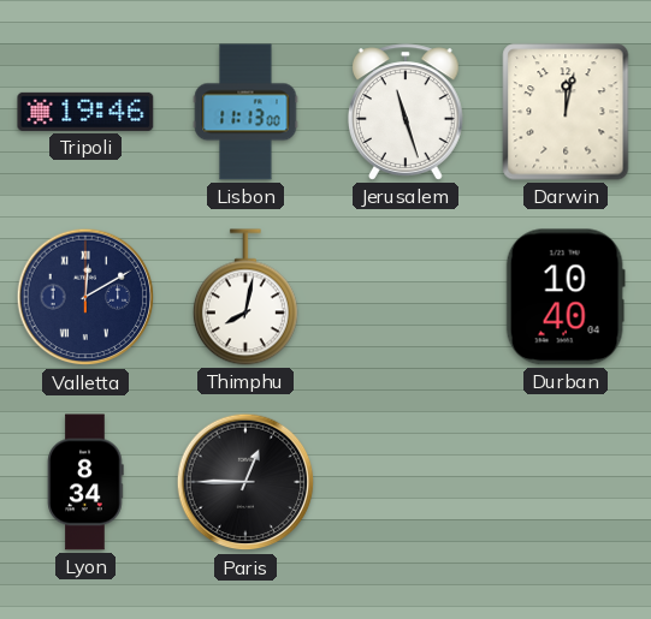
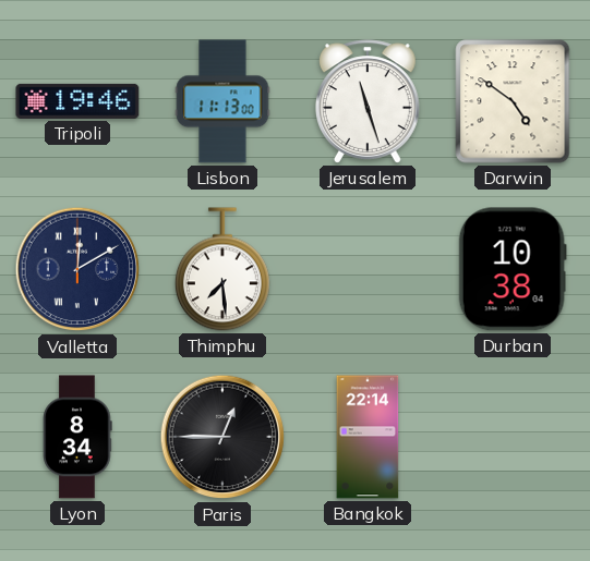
Darwin: 12:02 -> 4:51 (513, 101)
Thimphu: 8:02 -> 7:29 (222, 269)
Durban: 10:40 -> 10:38 (513, 269)
Bangkok: none -> 22:14 (368, 437)
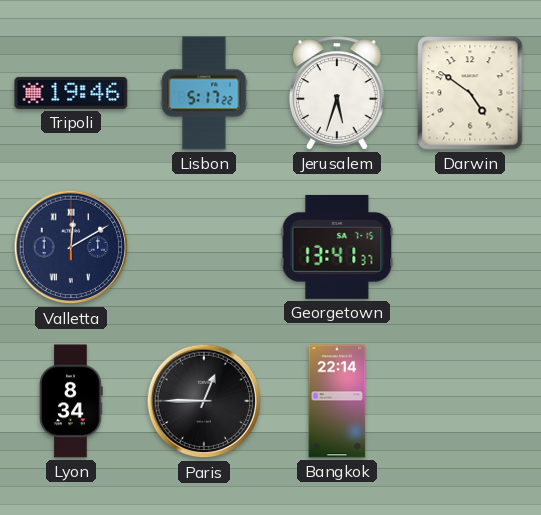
Lisbon: 11:13 -> 5:17 (204, 93)
Jerusalem: 11:27 -> 5:33 (337, 93)
Thimphu: 7:29 -> none (222, 269)
Georgetown: none -> 13:41 (337, 247)
Durban: 10:38 -> none (513, 269)
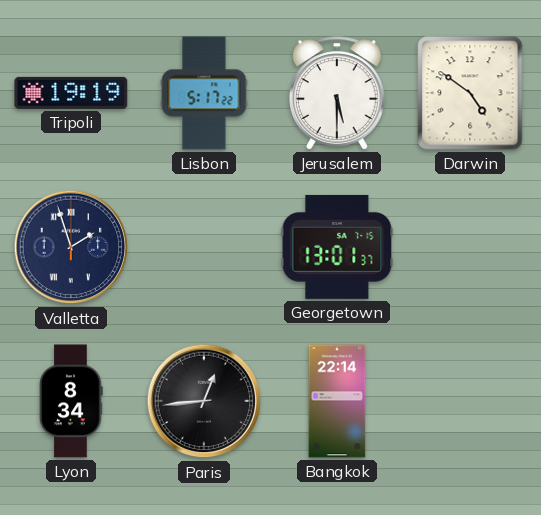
Tripoli: 19:46 -> 19:19 (71, 93)
Jerusalem: 5:33 -> 5:30 (337, 93)
Valletta: 12:10 -> 1:57 (71, 247)
Georgetown: 13:41 -> 13:01 (337, 247)
Paris: 12:45 -> 12:44 (204, 401)
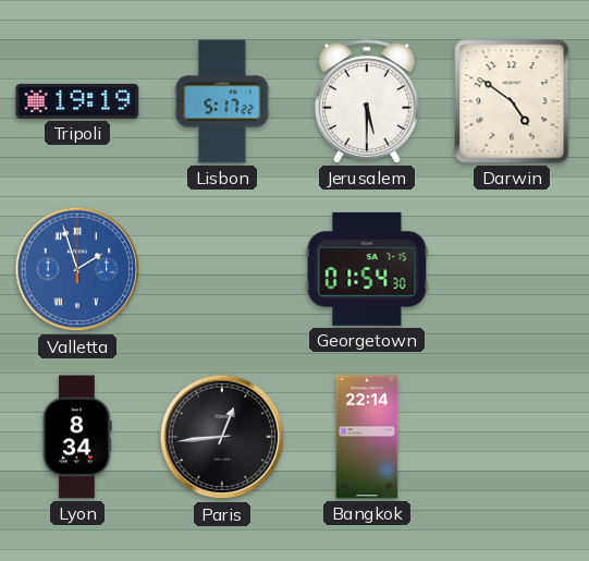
Valletta dial: navy -> blue (77, 269)
Georgetown: 13:01 -> 01:54 (367, 269)
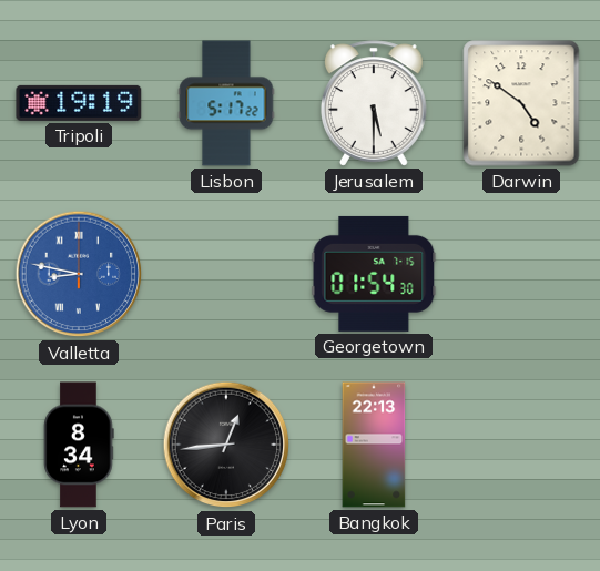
Valletta: 1:57 -> 8:47 (79, 274)
Bangkok: 22:14 -> 22:13 (374, 445)
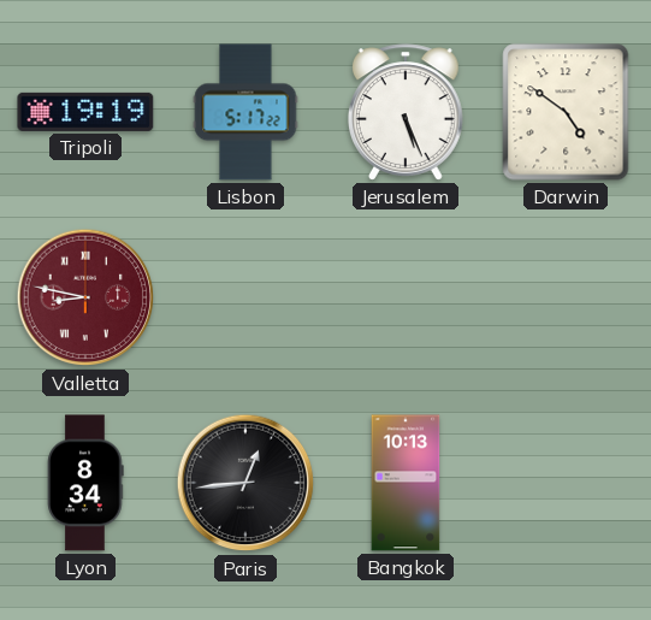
Jerusalem: 5:30 -> 5:26 (406, 112)
Valletta dial: blue -> burgundy (85, 297)
Georgetown: 01:54 -> none (374, 274)
Bangkok: 22:13 -> 10:13 (406, 483)
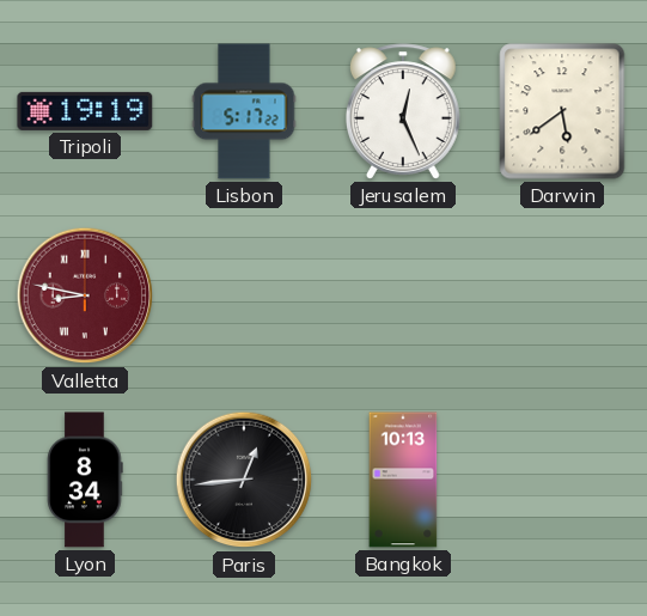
Jerusalem: 5:26 -> 12:26 (403, 111)
Darwin: 4:51 -> 5:39 (562, 111)
